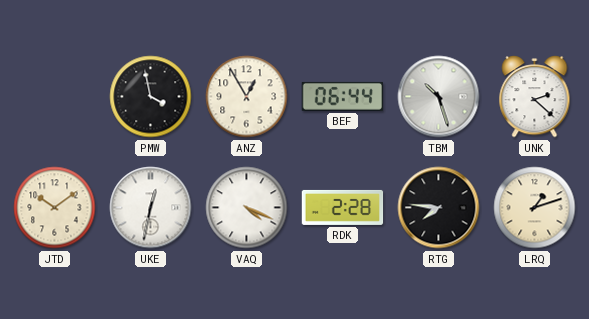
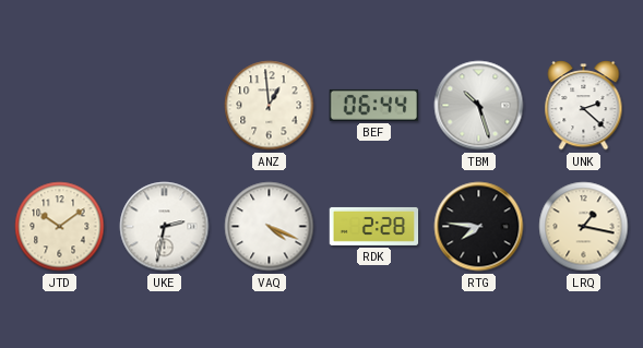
PMW: 3:58 -> none (151, 97)
ANZ: 12:55 -> 12:59 (270, 106)
UKE: 12:32 -> 2:32 (165, 227)
LRQ: 1:12 -> 1:17 (584, 227)
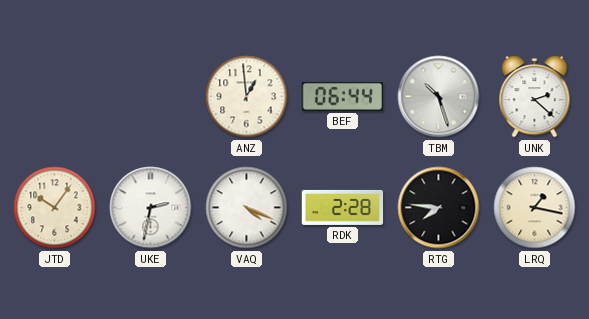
JTD: 10:09 -> 10:06 (55, 208)
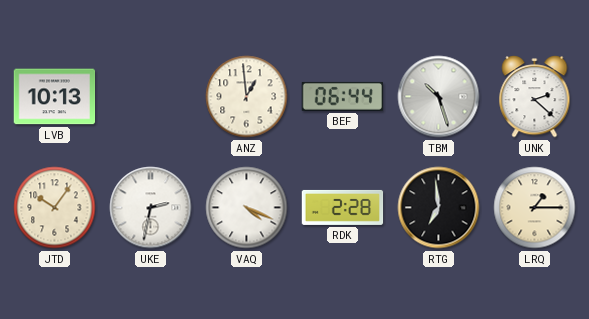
LVB: none -> 10:13 (55, 97)
RTG: 7:46 -> 6:59 (439, 208)
LRQ: 1:17 -> 1:15 (535, 208)
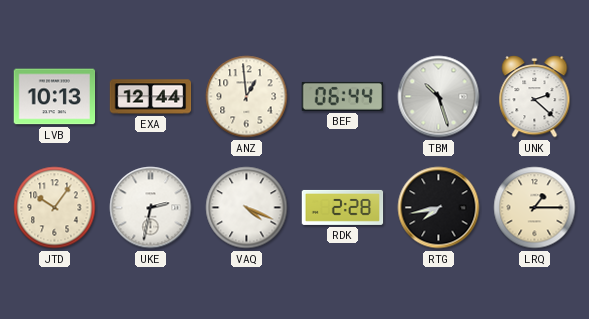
EXA: none -> 12:44 (151, 97)
RTG: 6:59 -> 7:43 (439, 208)
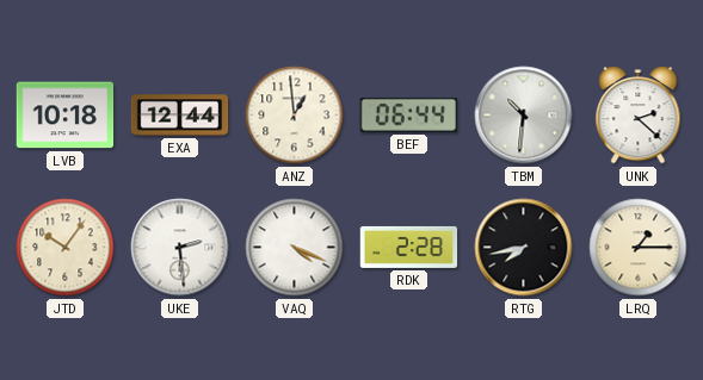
LVB: 10:13 -> 10:18 (66, 116)
TBM: 10:27 -> 10:31 (524, 116)
UKE: 2:32 -> 2:29 (180, 248)
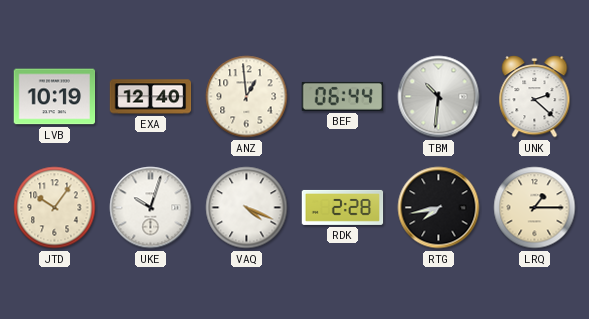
LVB: 10:18 -> 10:19 (55, 97)
EXA: 12:44 -> 12:40 (151, 97)
UKE: 2:29 -> 10:03 (151, 208)
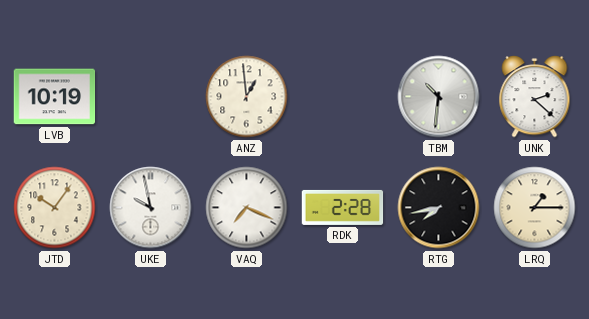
EXA: 12:40 -> none (151, 97)
BEF: 06:44 -> none (343, 96)
UKE: 10:03 -> 9:58 (151, 208)
VAQ: 4:19 -> 7:19 (247, 208)
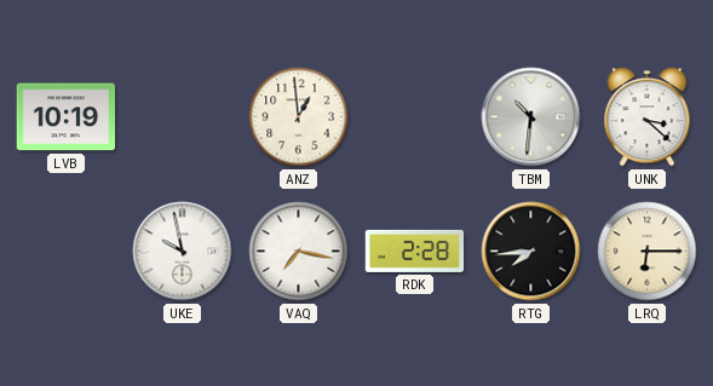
UNK: 2:22 -> 3:22 (648, 117)
JTD: 10:06 -> none (55, 208)
VAQ: 7:19 -> 7:17 (299, 252)
RTG: 7:43 -> 7:44 (531, 252)
LRQ: 1:15 -> 6:15 (648, 252)
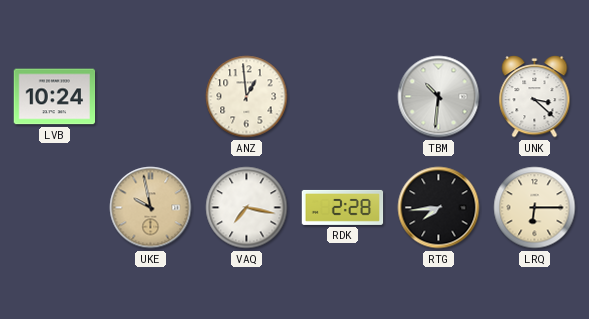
LVB: 10:19 -> 10:24 (55, 97)
UKE dial: white -> champagne (151, 208)
